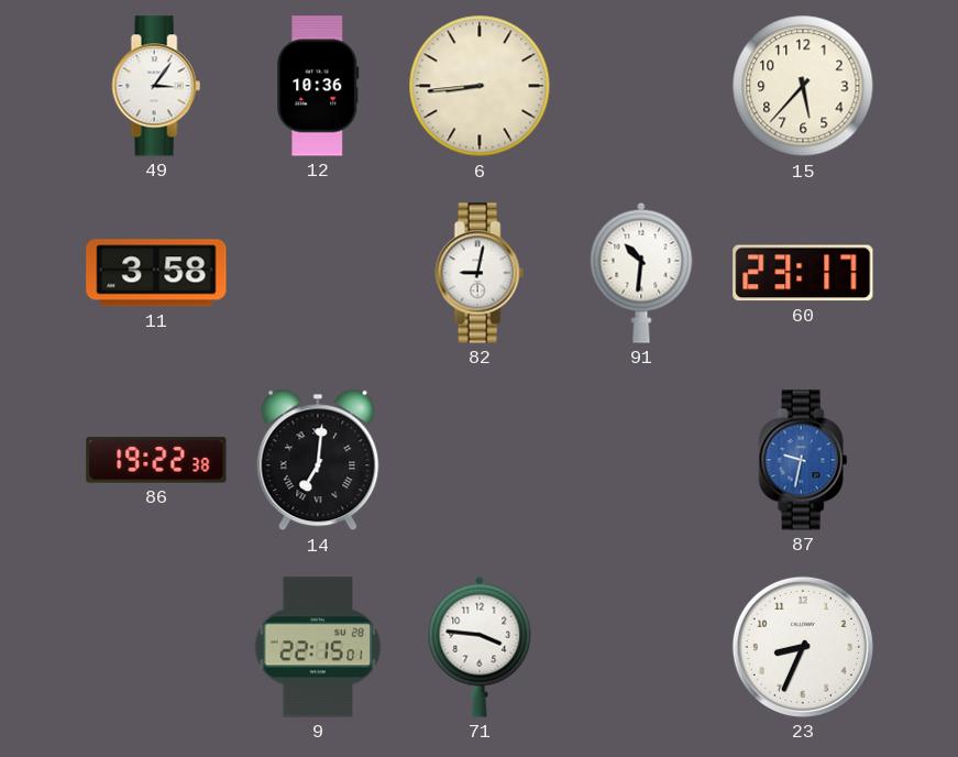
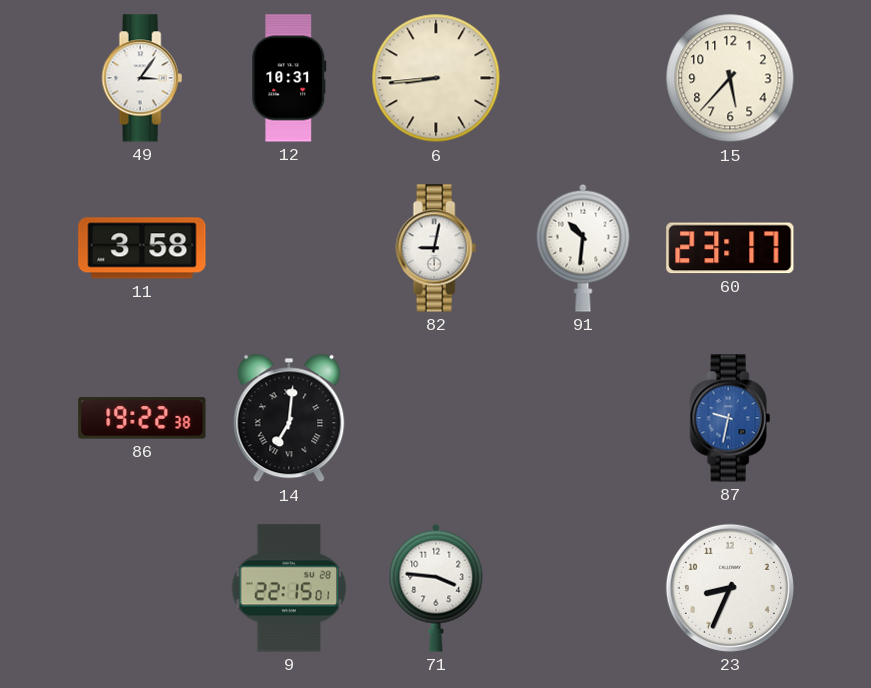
12: 10:36 -> 10:31 (289, 78)
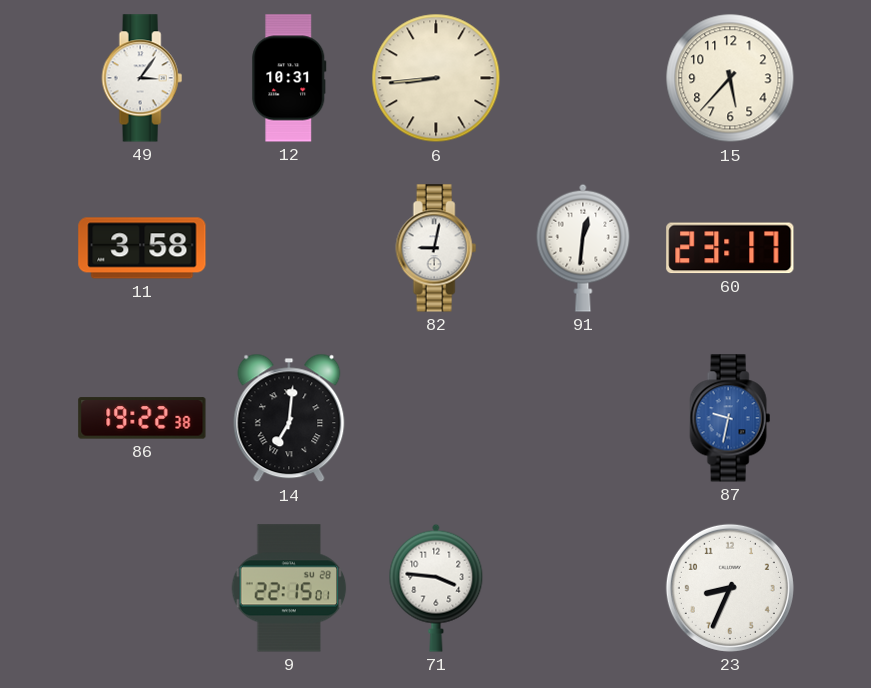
91: 10:31 -> 12:31 (583, 248)
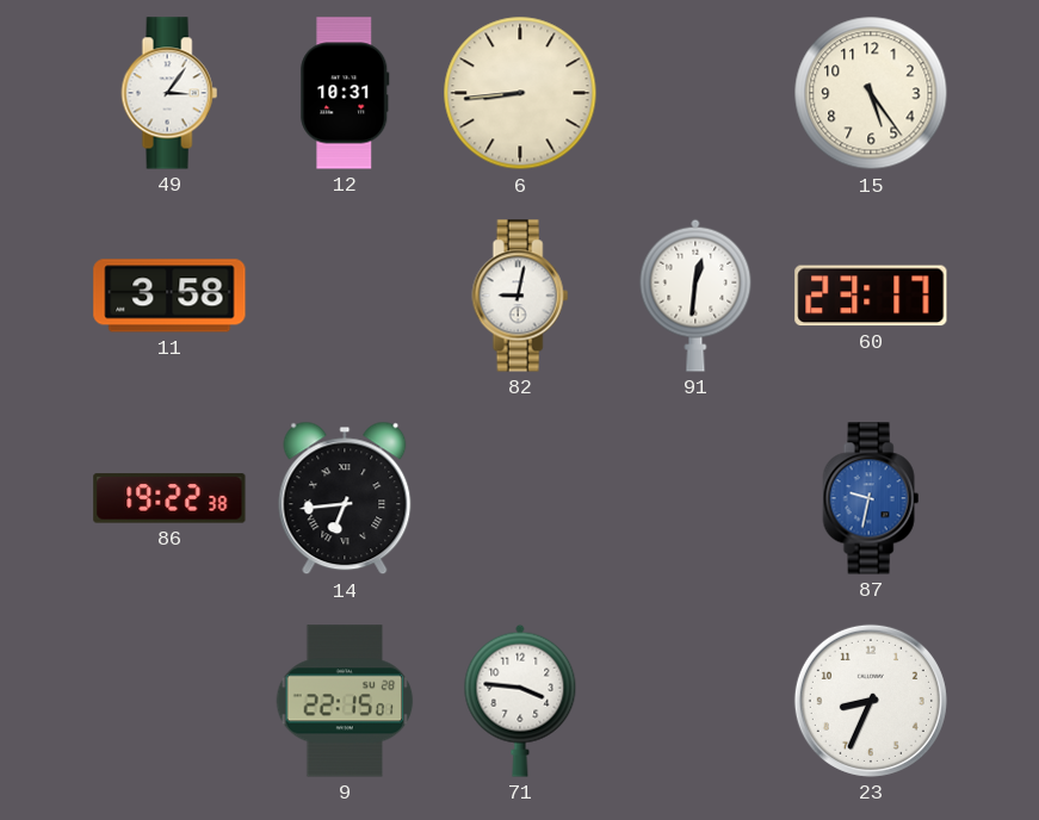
15: 5:37 -> 5:24 (871, 93)
14: 7:01 -> 6:44 (345, 498)
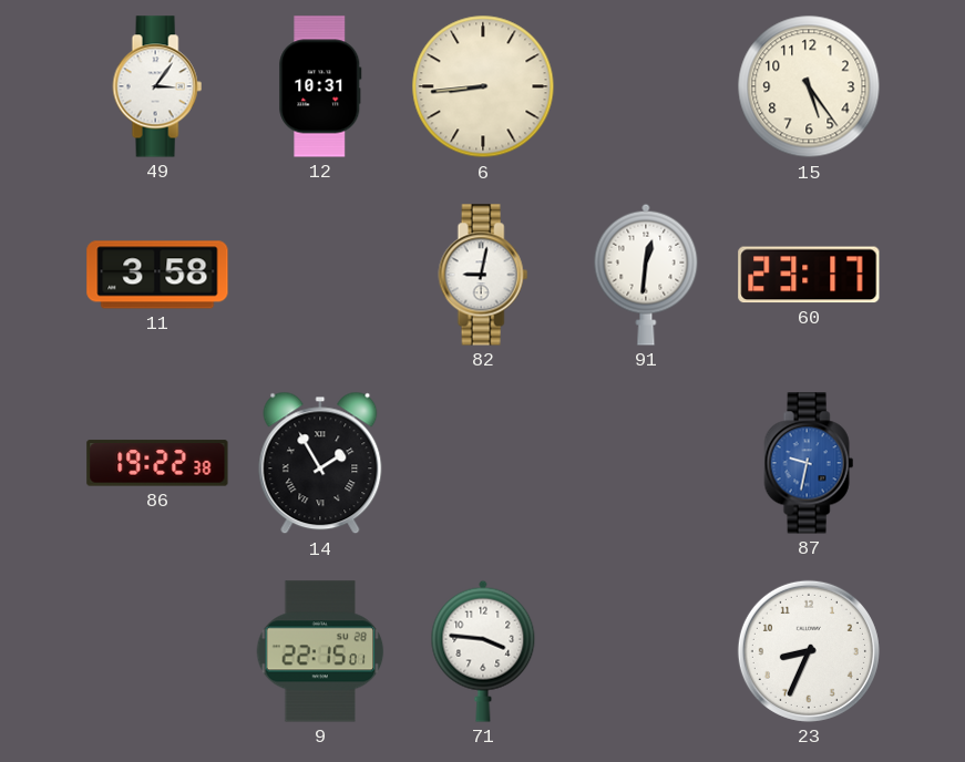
14: 6:44 -> 1:55 (320, 463)
